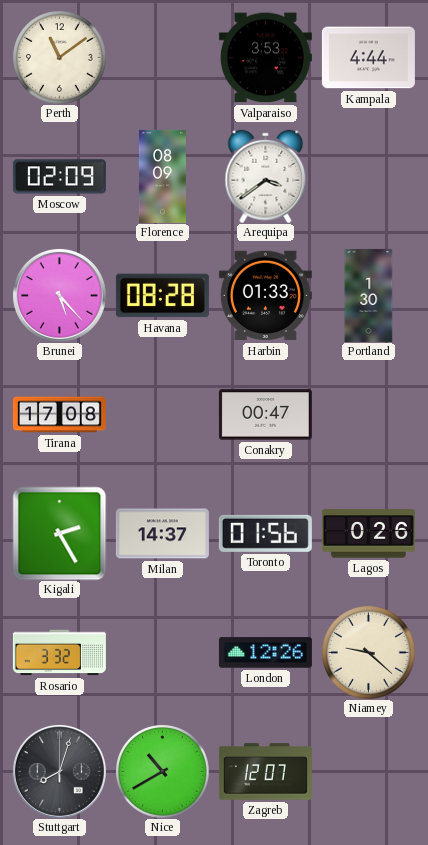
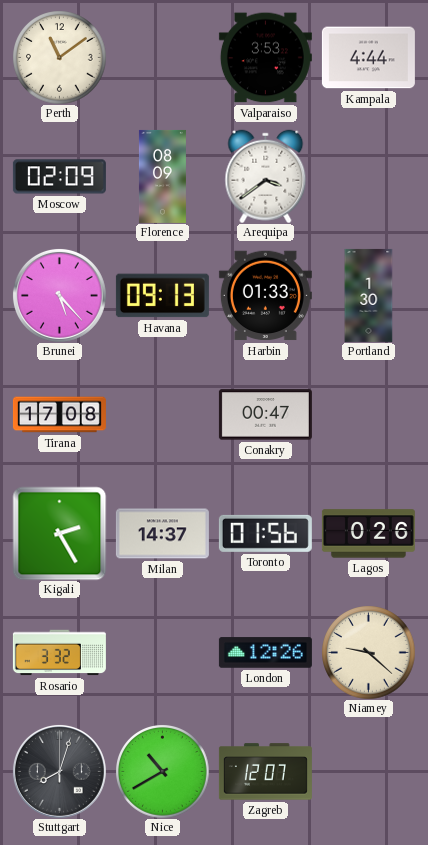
Havana: 08:28 -> 09:13 (162, 296)
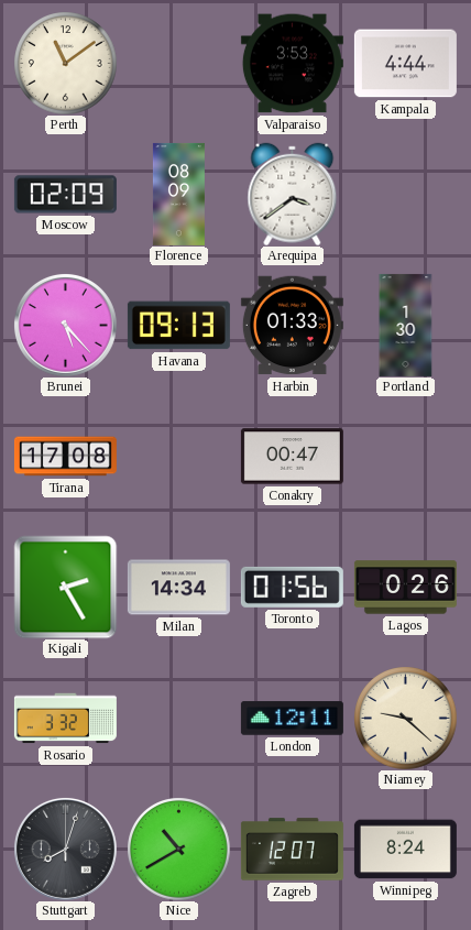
Milan: 14:37 -> 14:34 (178, 588)
London: 12:26 -> 12:11 (292, 719)
Winnipeg: none -> 8:24 (405, 850)
